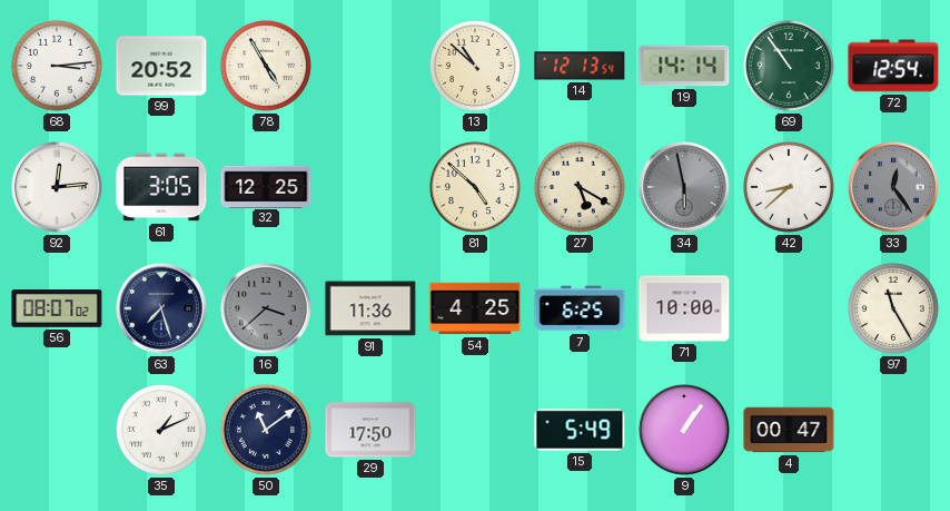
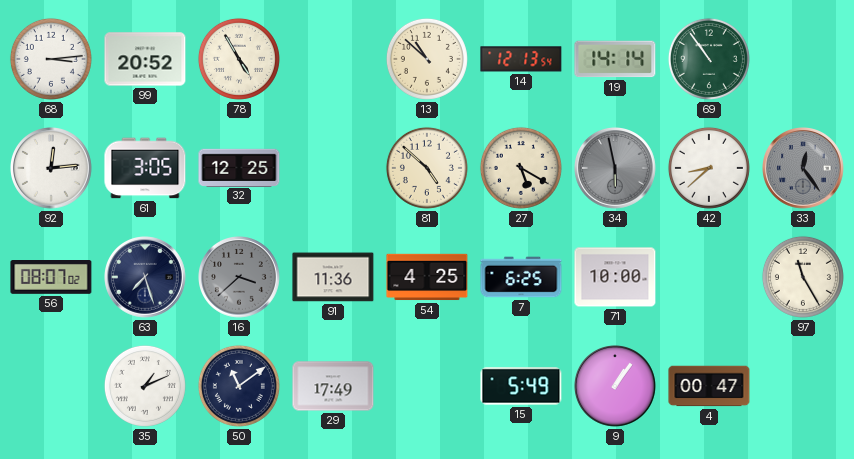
72: 12:54 -> none (893, 66)
29: 17:50 -> 17:49 (333, 386)
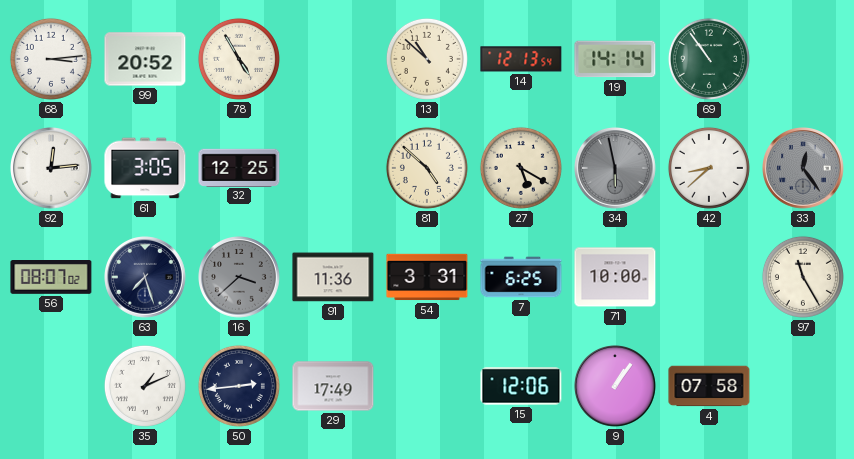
54: 4:25 -> 3:31 (427, 277)
50: 11:09 -> 2:44 (239, 386)
15: 5:49 -> 12:06 (521, 386)
4: 00:47 -> 07:58 (709, 386)
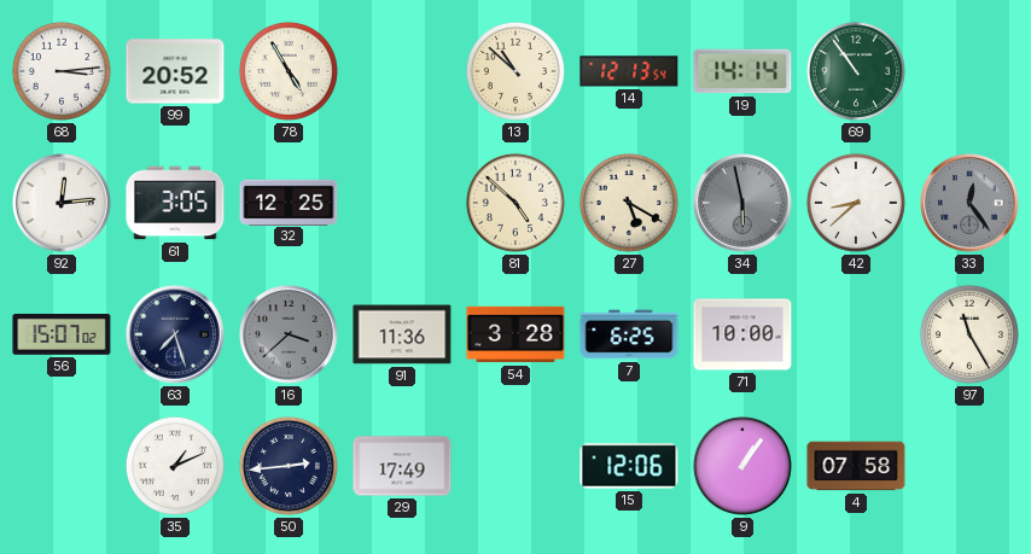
56: 08:07 -> 15:07 (62, 336)
54: 3:31 -> 3:28 (515, 334)
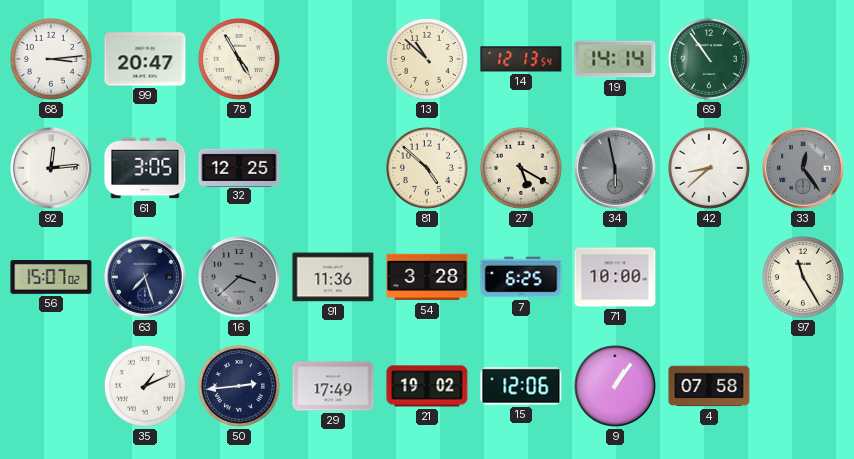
99: 20:52 -> 20:47 (145, 59)
21: none -> 19:02 (427, 386)
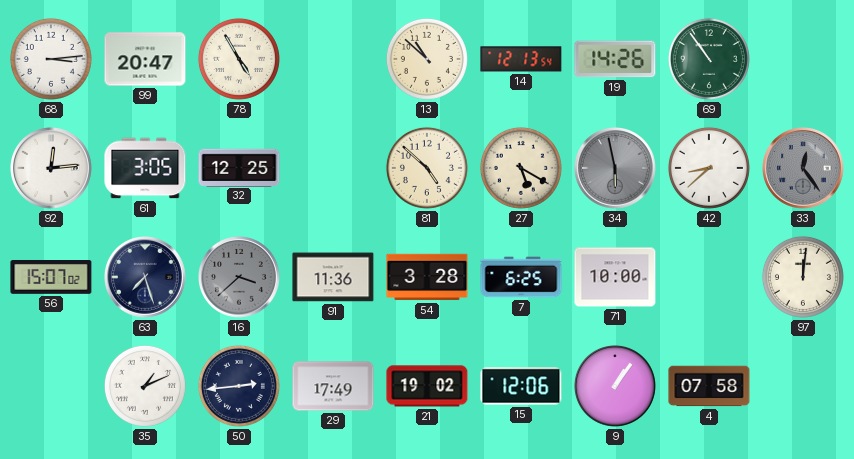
19: 14:14 -> 14:26 (615, 59)
97: 11:25 -> 12:01 (803, 277)
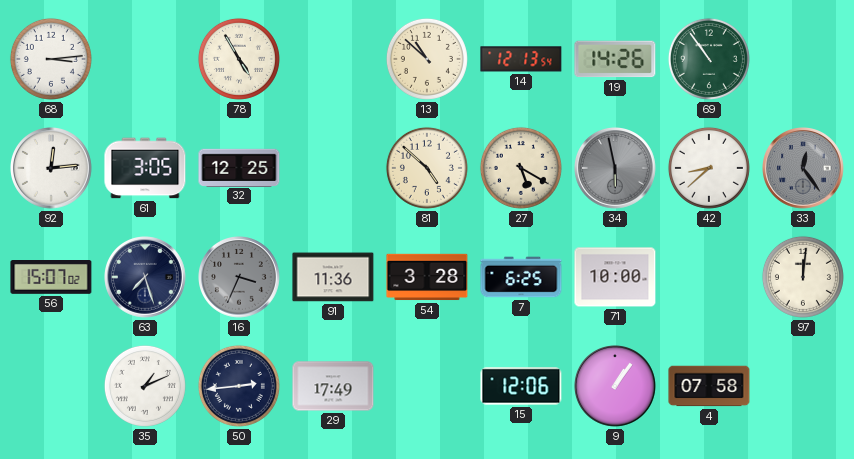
99: 20:47 -> none (145, 59)
16: 3:38 -> 3:34 (240, 278)
21: 19:02 -> none (427, 386)
